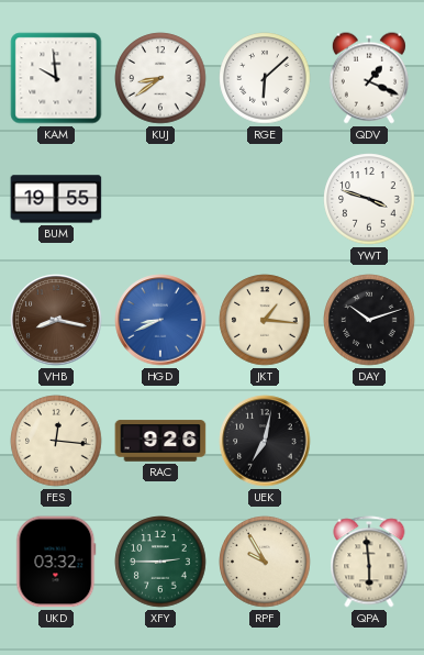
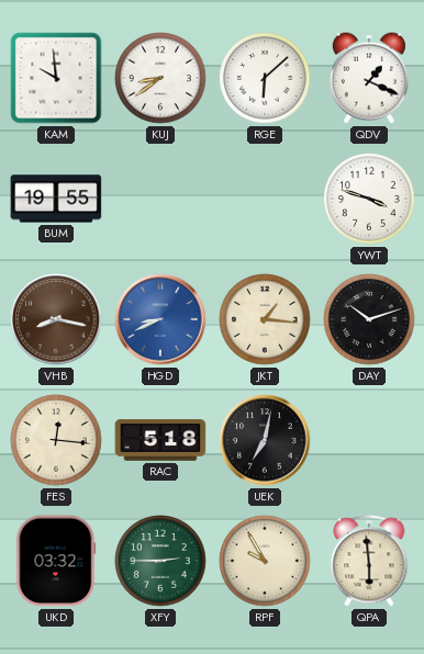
RAC: 9:26 -> 5:18 (160, 440)
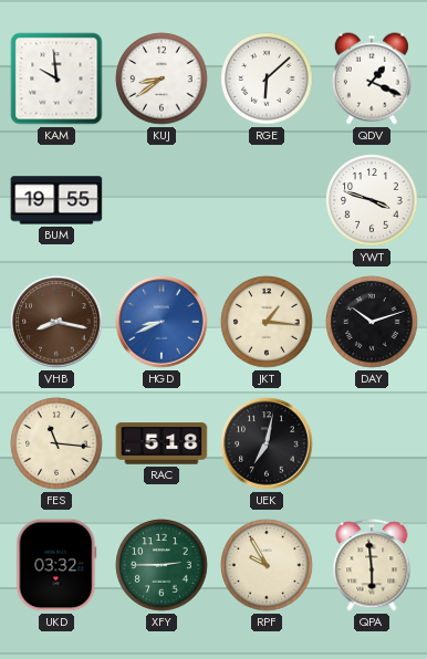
FES: 12:16 -> 11:16 (56, 443)
